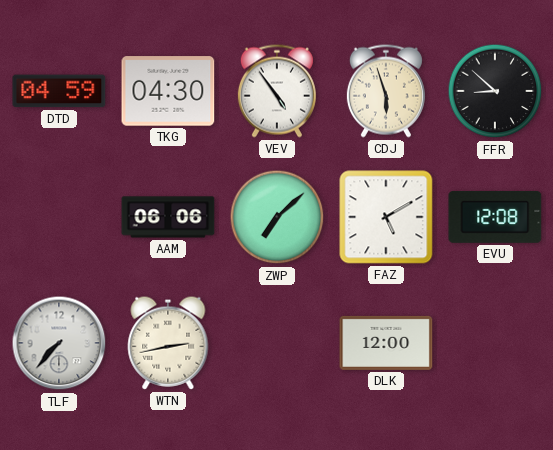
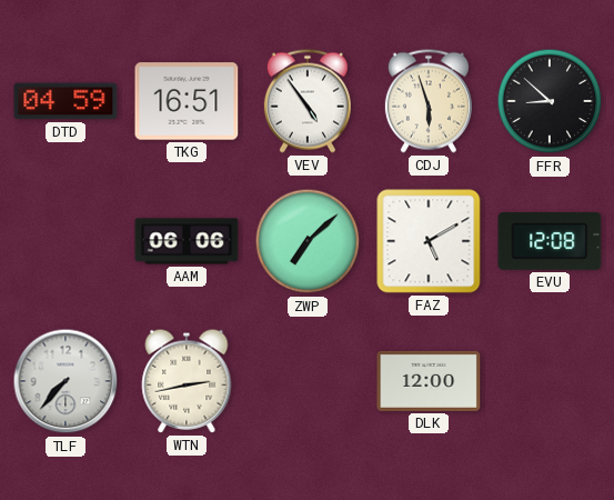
TKG: 04:30 -> 16:51 (187, 101)
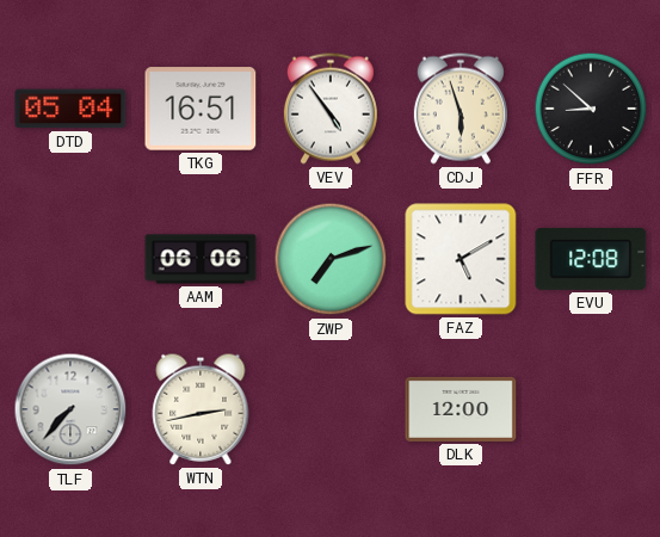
DTD: 04:59 -> 05:04 (70, 109)
ZWP: 7:08 -> 7:12 (331, 259)
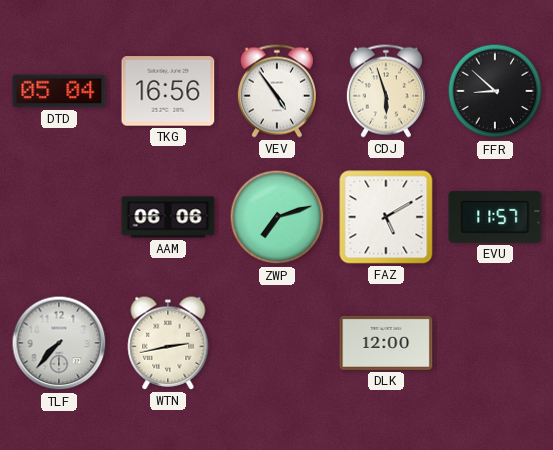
TKG: 16:51 -> 16:56 (168, 91)
EVU: 12:08 -> 11:57 (495, 217)
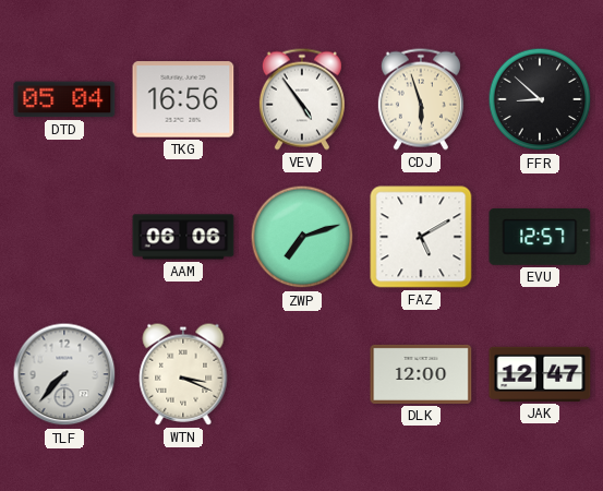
EVU: 11:57 -> 12:57 (540, 237)
WTN: 2:43 -> 3:19 (183, 374)
JAK: none -> 12:47 (540, 374)
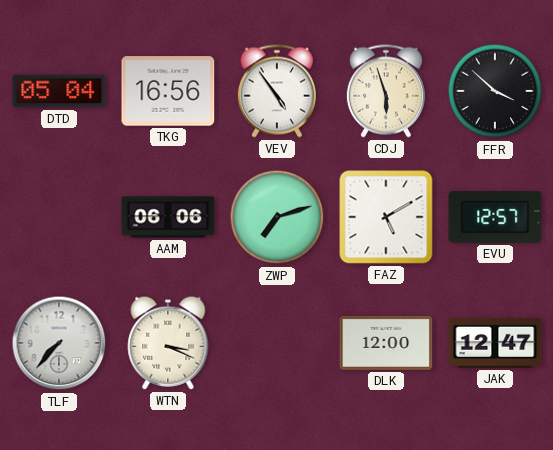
FFR: 8:52 -> 3:52 (495, 91)
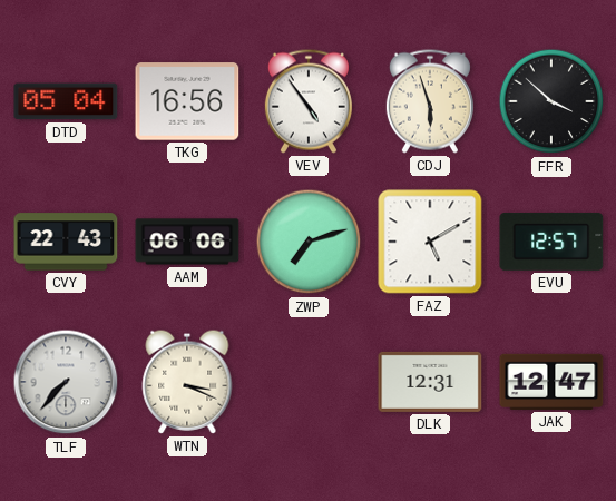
CVY: none -> 22:43 (66, 242)
DLK: 12:00 -> 12:31 (430, 382)
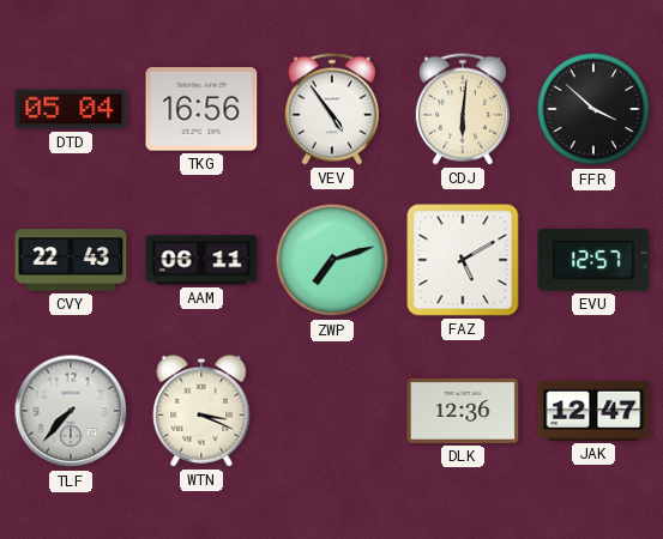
CDJ: 5:57 -> 6:01 (463, 109)
AAM: 06:06 -> 06:11 (201, 260)
DLK: 12:31 -> 12:36 (463, 411)
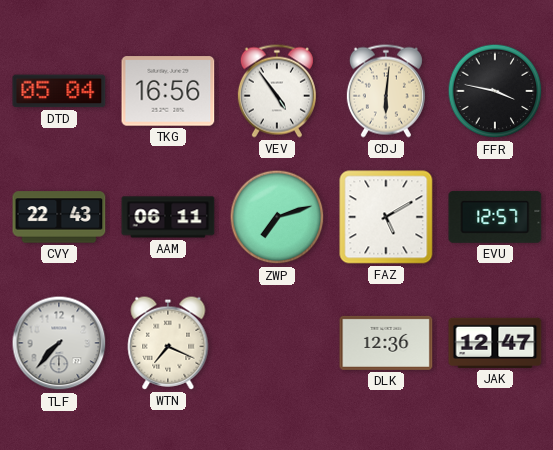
FFR: 3:52 -> 3:47 (495, 91)
WTN: 3:19 -> 7:19 (168, 343)
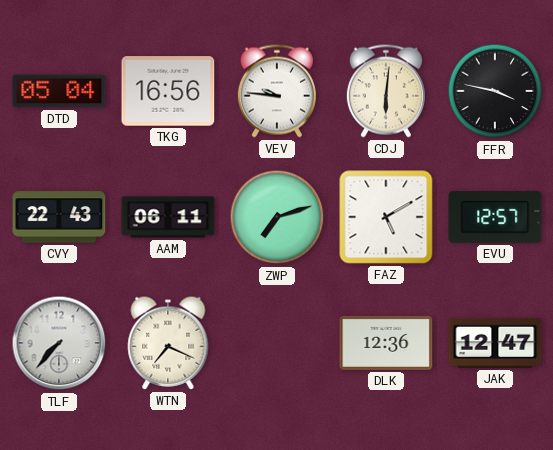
VEV: 4:54 -> 9:46 (277, 91)
